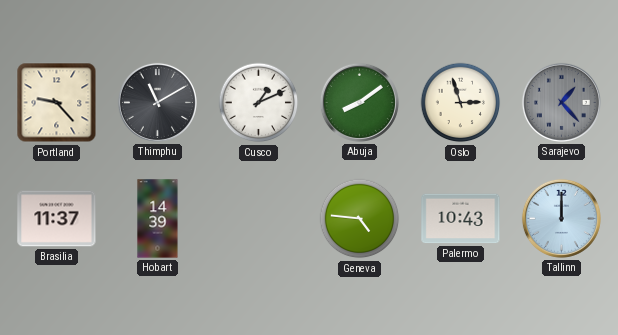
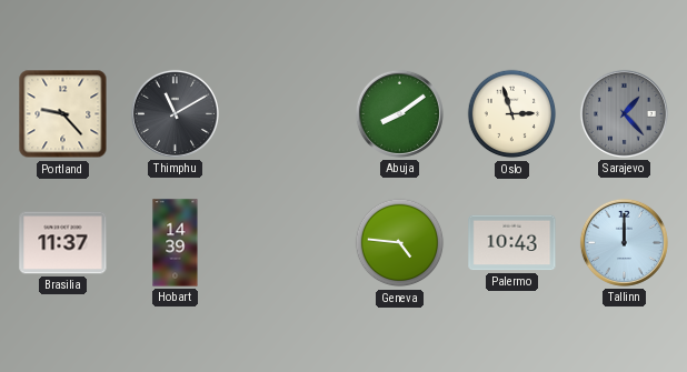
Cusco: 1:11 -> none (259, 103)
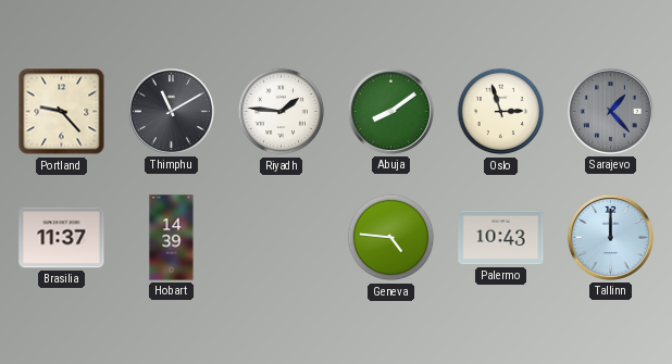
Riyadh: none -> 1:46 (282, 112)
